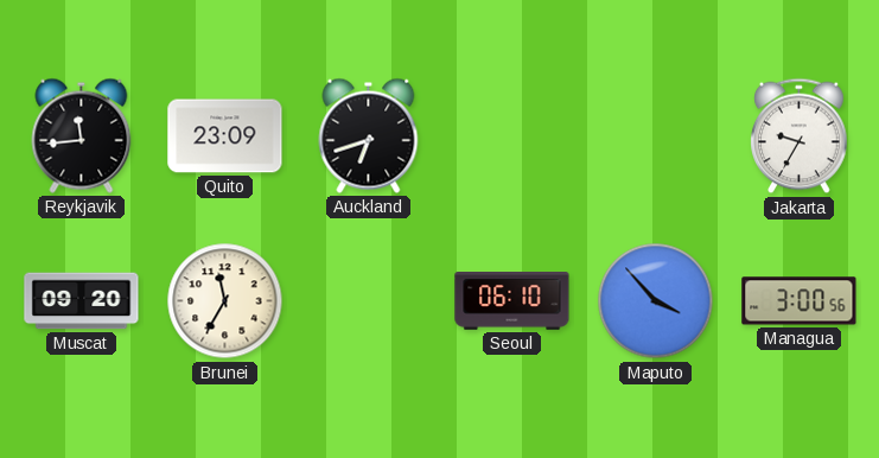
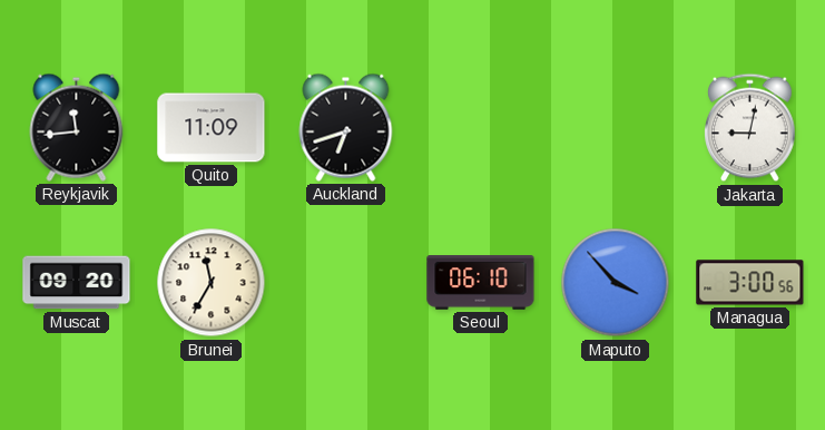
Quito: 23:09 -> 11:09 (212, 128)
Jakarta: 9:35 -> 9:02 (750, 128)
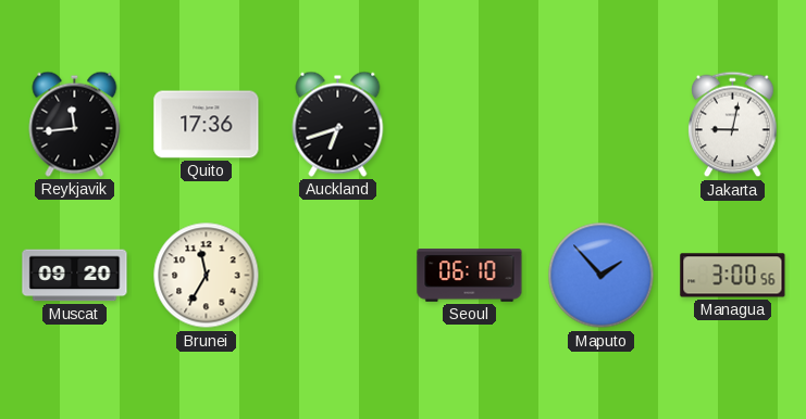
Quito: 11:09 -> 17:36 (207, 125)
Maputo: 3:53 -> 1:53 (602, 276)
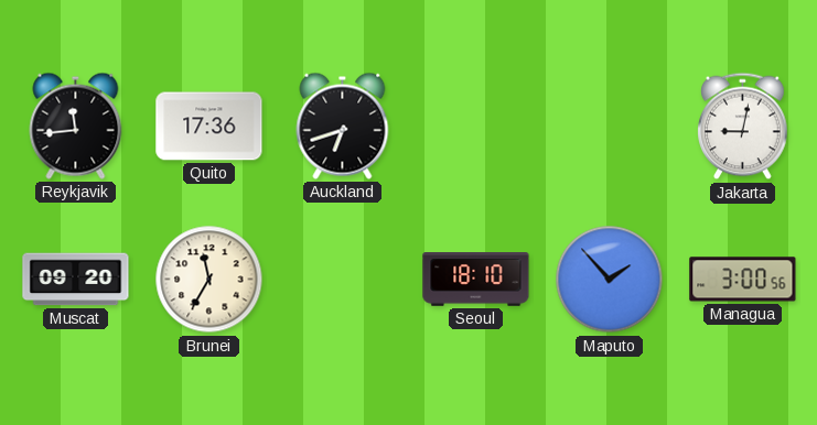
Seoul: 06:10 -> 18:10 (476, 280)
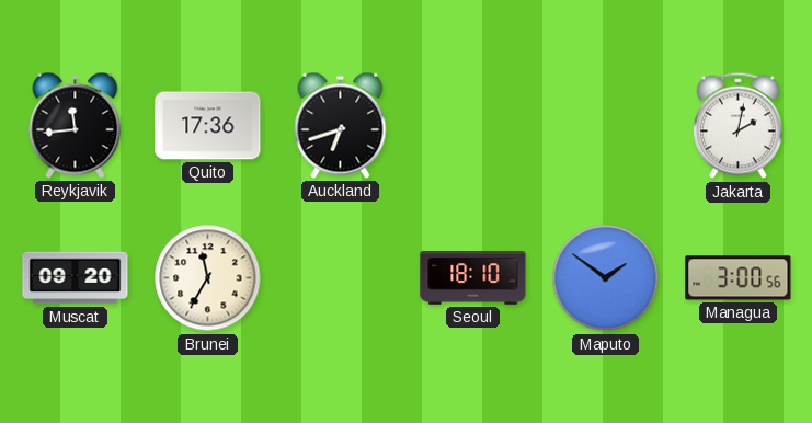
Jakarta: 9:02 -> 2:02 (739, 126)
Maputo: 1:53 -> 1:51 (606, 278)
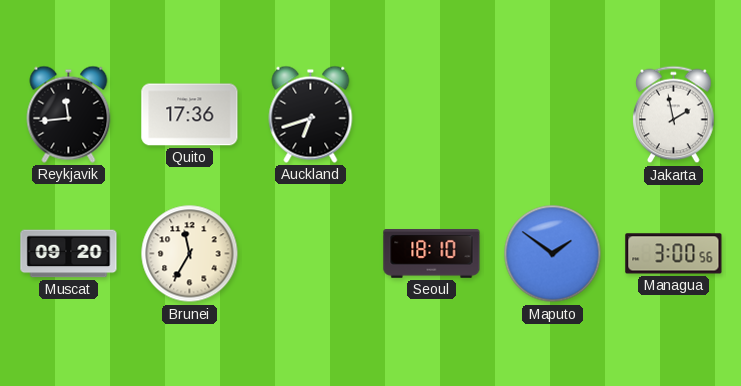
Jakarta: 2:02 -> 1:58 (674, 115)
